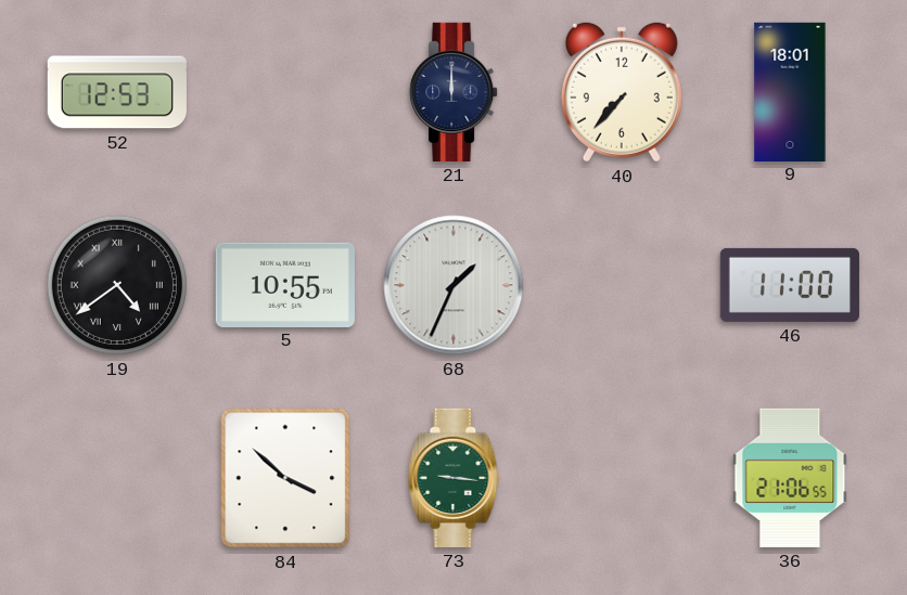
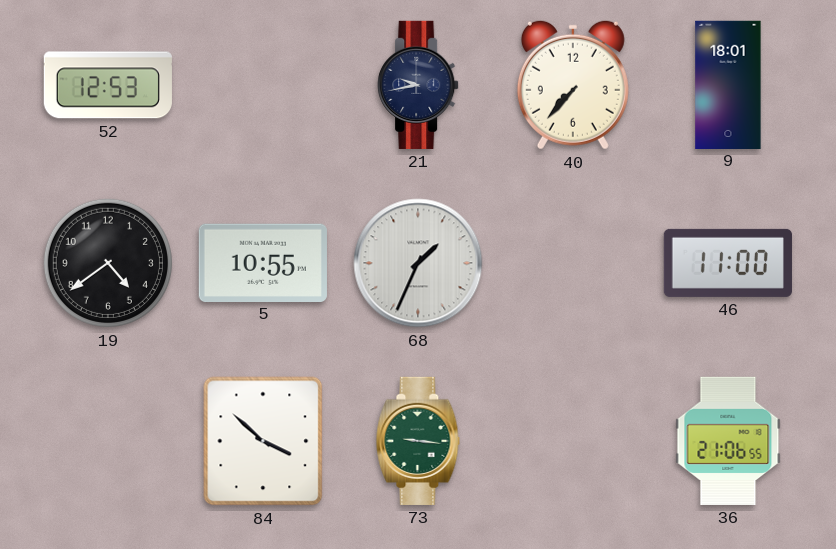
21: 12:00 -> 9:43 (418, 85)
19 numerals: Roman -> Arabic (108, 263)
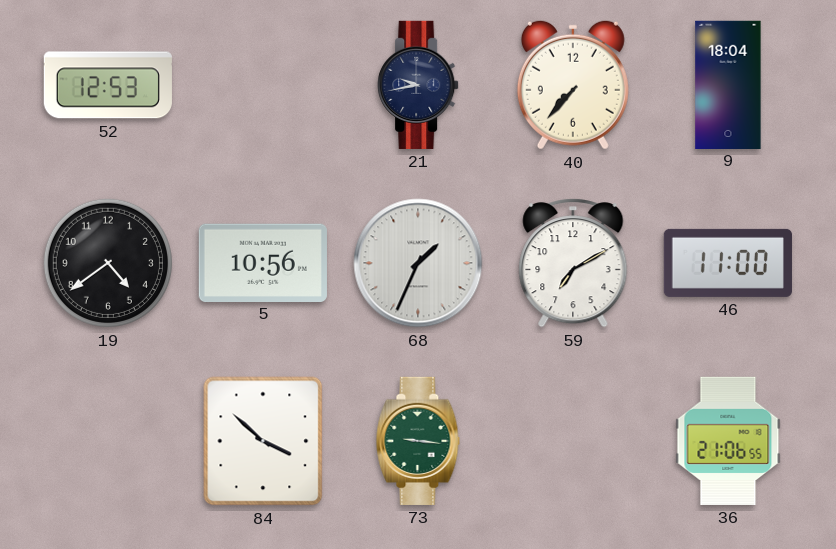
9: 18:01 -> 18:04 (728, 84)
5: 10:55 -> 10:56 (263, 262)
59: none -> 7:10 (573, 263)
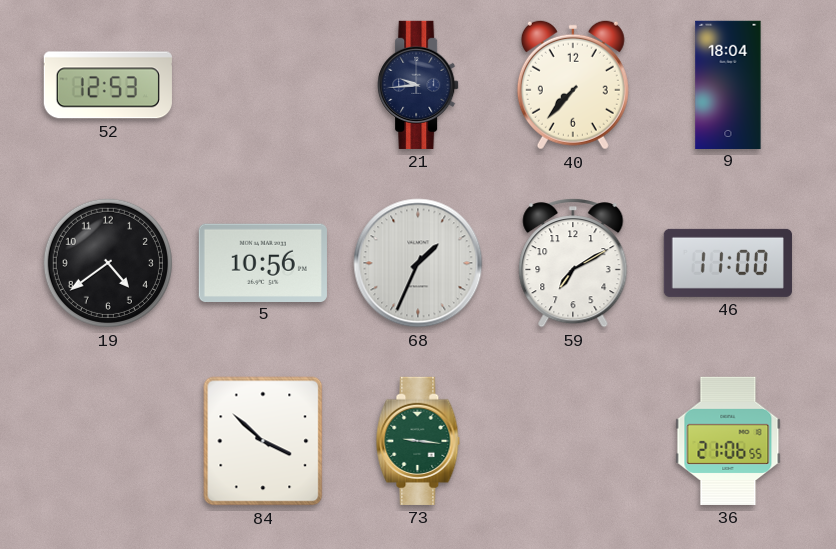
21: 9:43 -> 9:44 (418, 85)
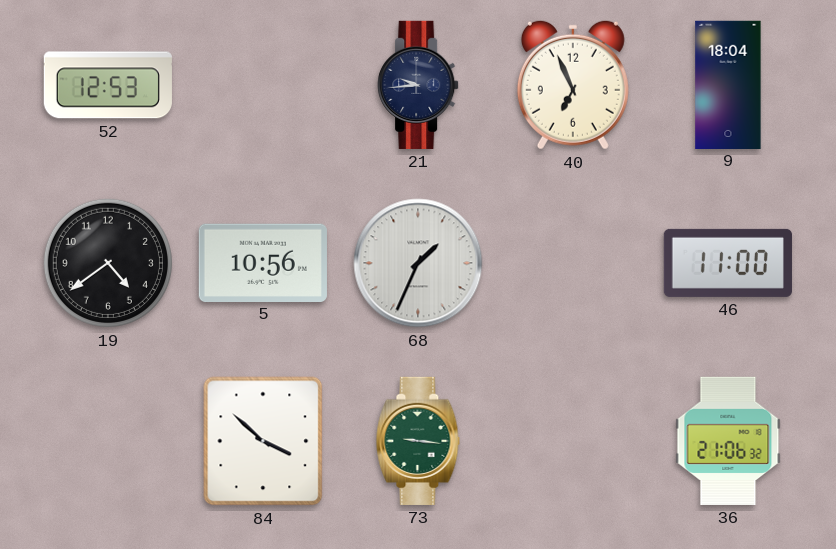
40: 7:37 -> 6:56 (573, 85)
59: 7:10 -> none (573, 263)
36: 21:06:55 -> 21:06:32 (728, 441)
